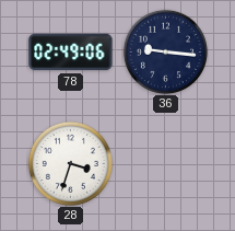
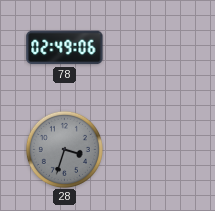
36: 9:16 -> none (165, 51)
28 dial: white -> grey (64, 149)
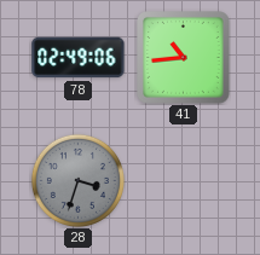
41: none -> 10:44 (184, 58)
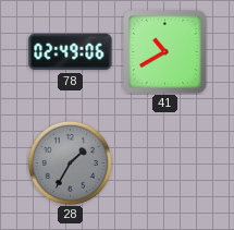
41: 10:44 -> 10:40 (165, 52)
28: 3:33 -> 1:35 (70, 162)
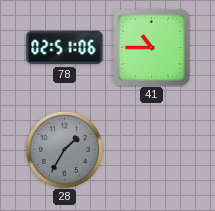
78: 02:49 -> 02:51 (65, 48)
41: 10:40 -> 10:45 (152, 48)
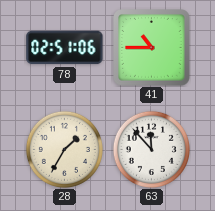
28 dial: grey -> cream (64, 149)
63: none -> 11:53 (151, 149)
